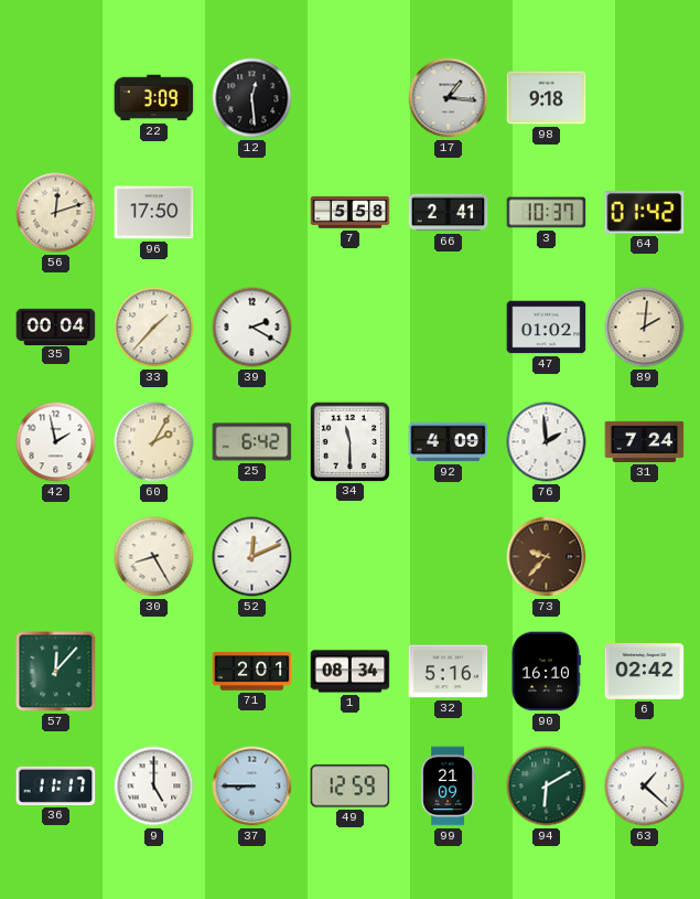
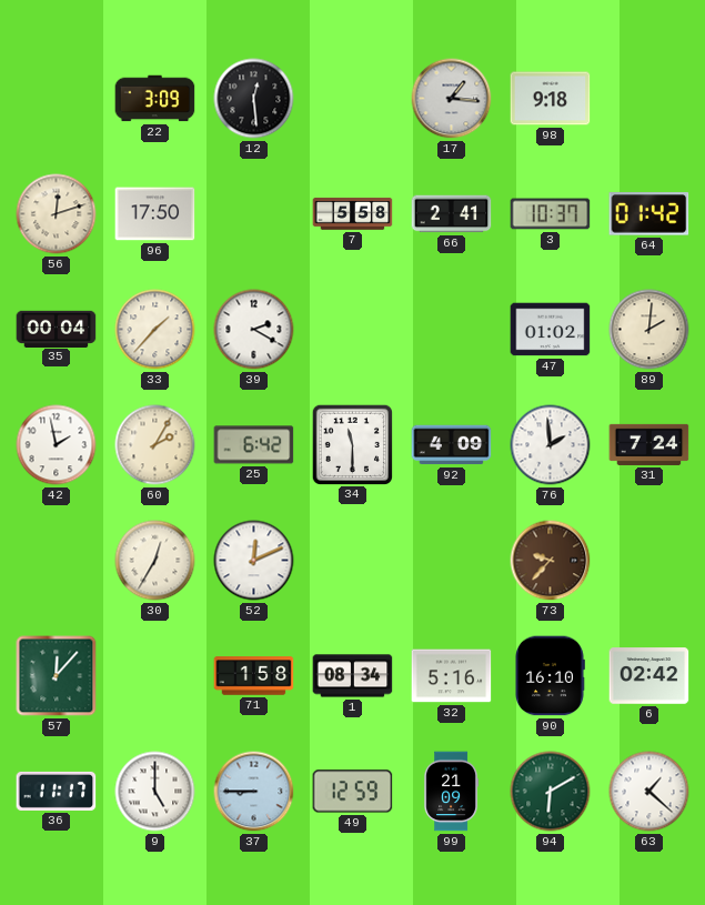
30: 8:25 -> 12:35 (155, 561)
71: 2:01 -> 1:58 (254, 676)
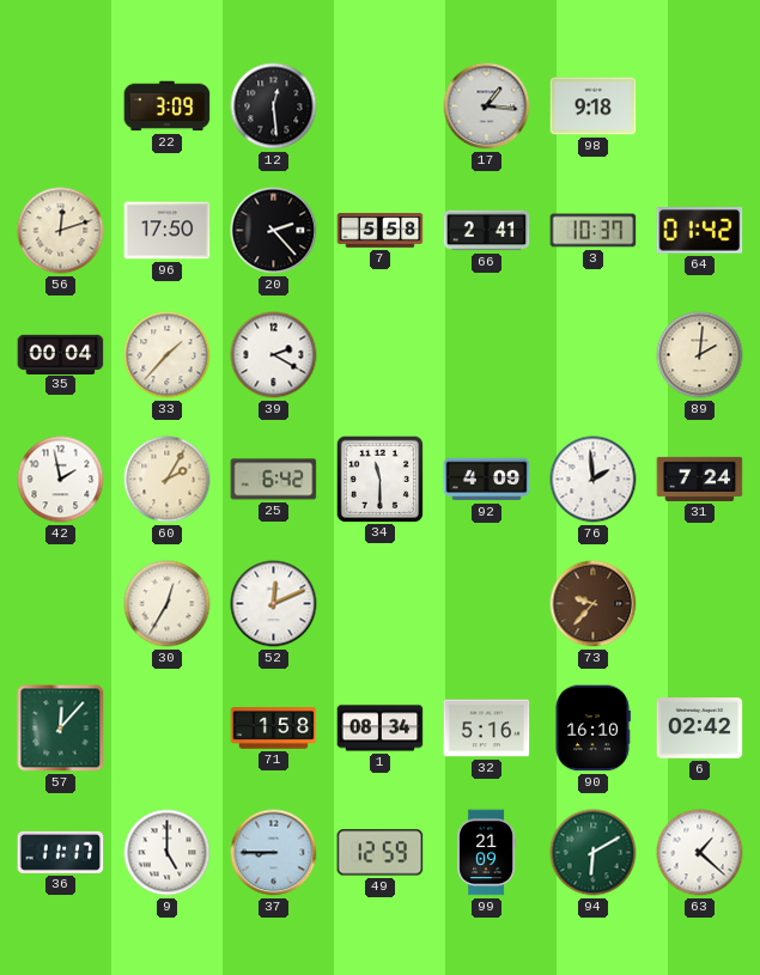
20: none -> 2:23 (274, 231)
47: 01:02 -> none (551, 330)
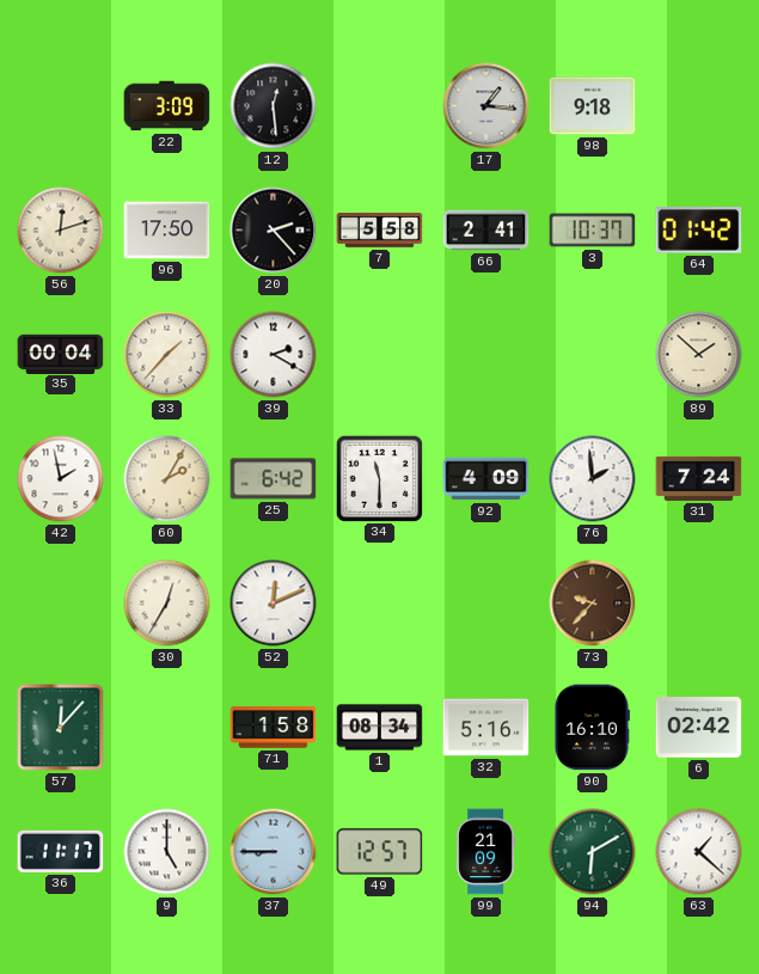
89: 2:01 -> 1:52 (699, 355)
49: 12:59 -> 12:57 (380, 852)
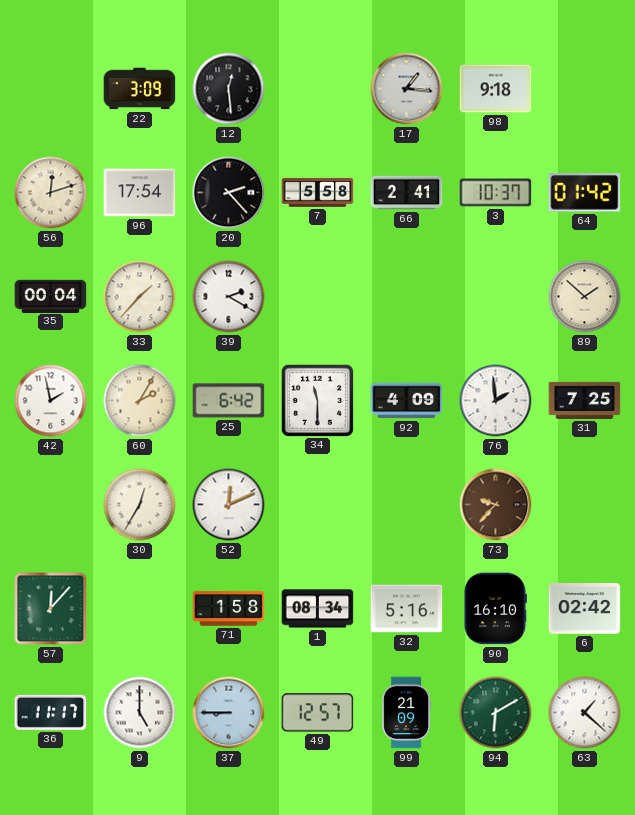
96: 17:50 -> 17:54 (140, 193)
31: 7:24 -> 7:25 (585, 400)
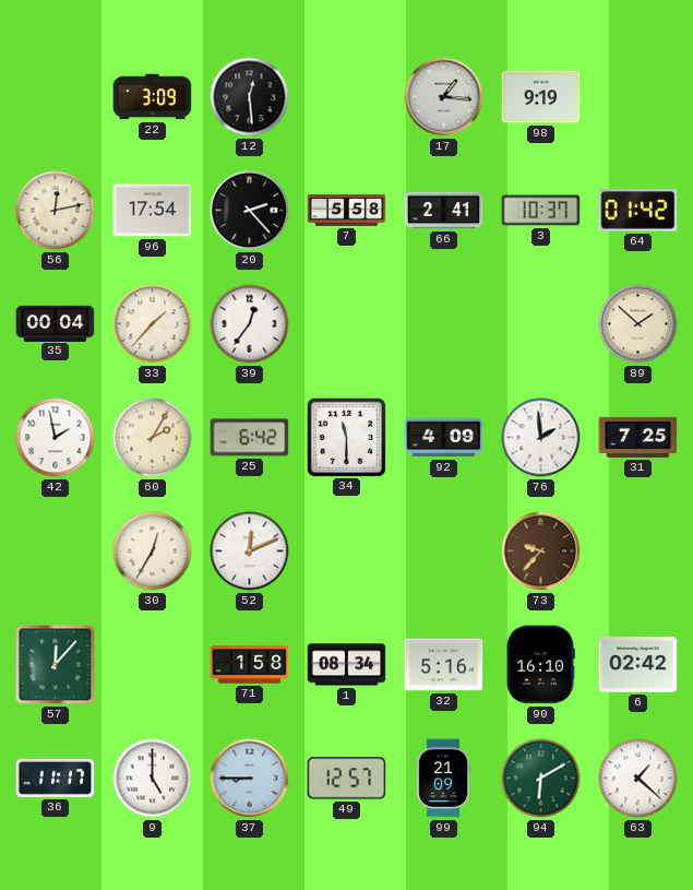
98: 9:18 -> 9:19 (541, 97)
56: 12:12 -> 12:13 (56, 211)
39: 2:20 -> 12:36 (250, 324)
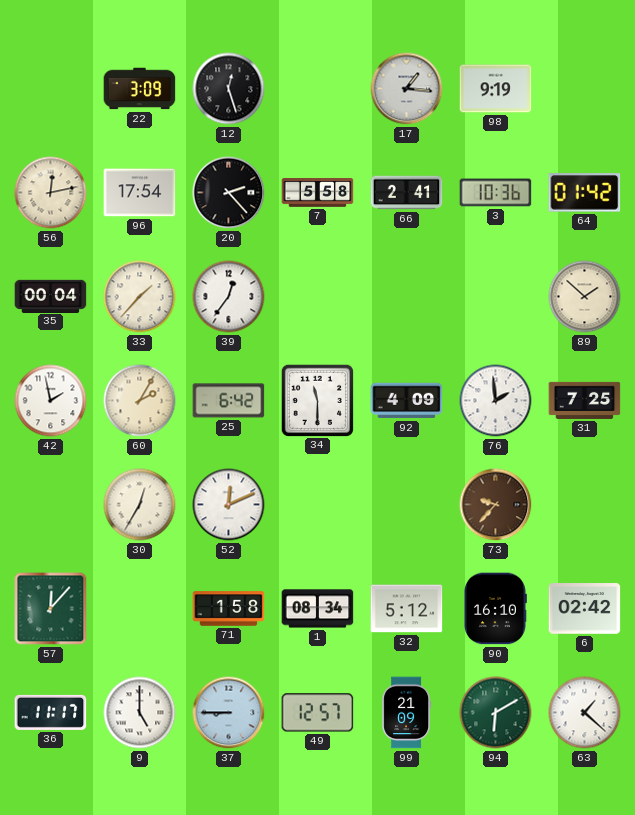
12: 12:29 -> 12:27 (229, 89)
3: 10:37 -> 10:36 (496, 193)
32: 5:16 -> 5:12 (407, 609)
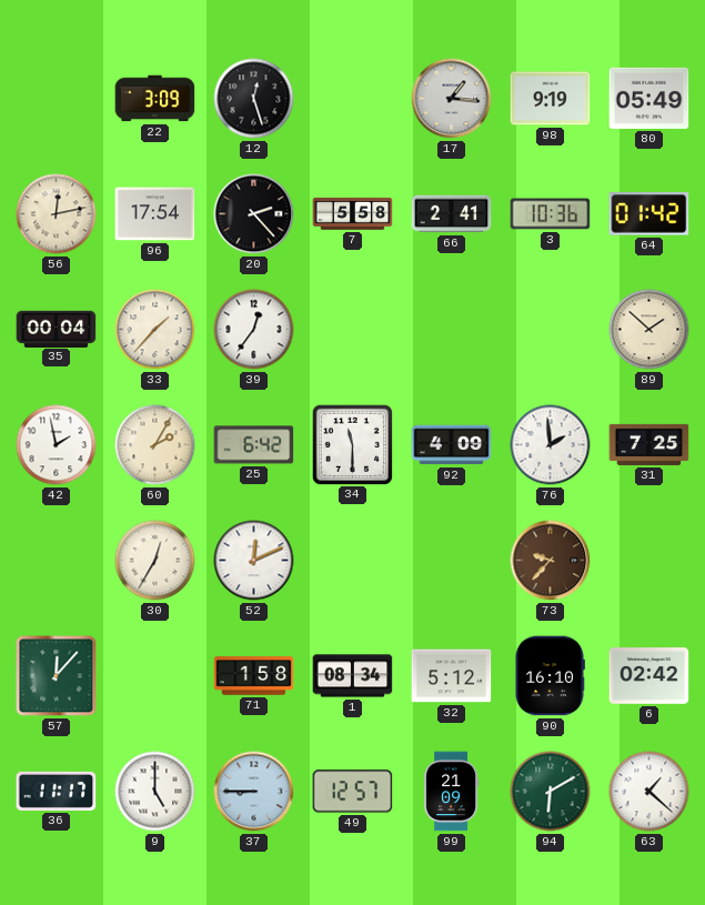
80: none -> 05:49 (649, 98)
